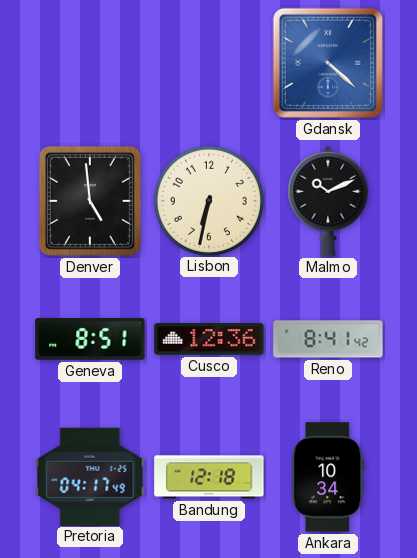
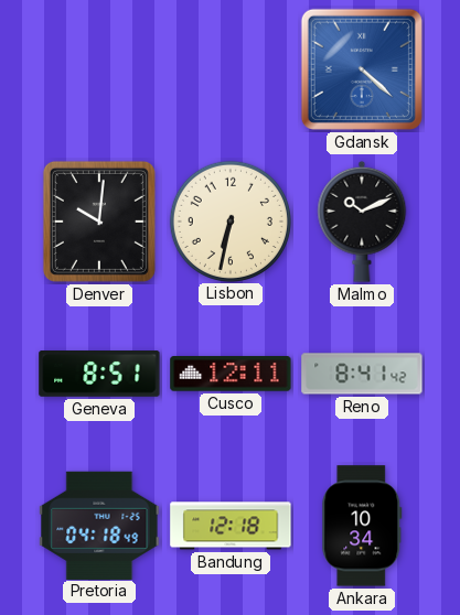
Denver: 4:59 -> 10:01 (99, 222)
Cusco: 12:36 -> 12:11 (231, 374)
Pretoria: 04:17 -> 04:18 (99, 525)
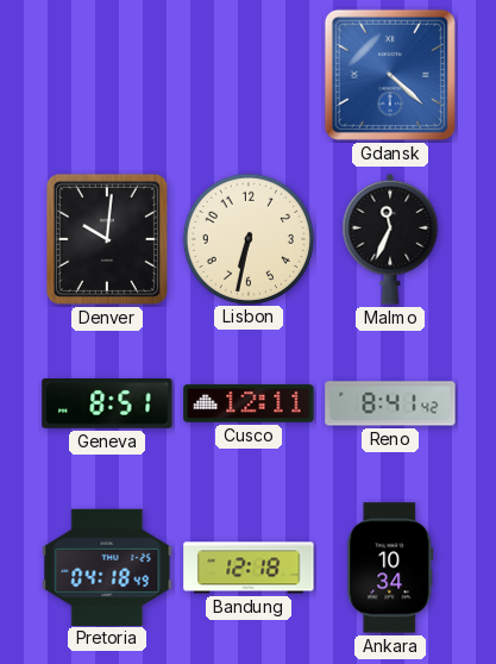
Malmo: 10:11 -> 11:34 (390, 239)
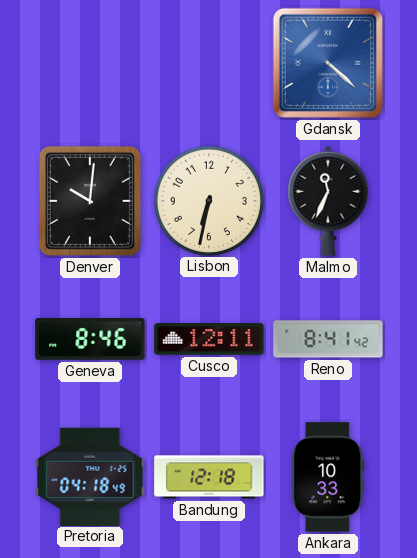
Geneva: 8:51 -> 8:46 (90, 340)
Ankara: 10:34 -> 10:33 (328, 477)
